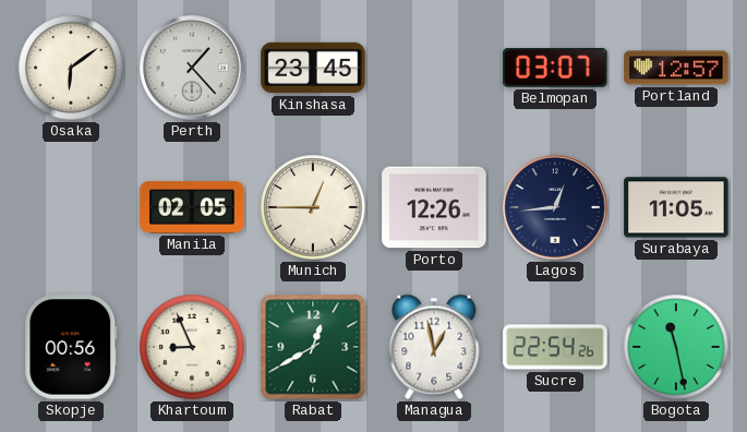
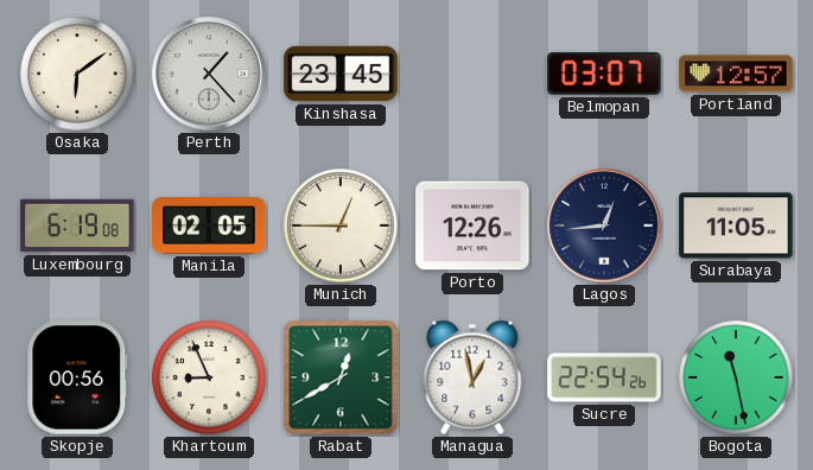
Luxembourg: none -> 6:19 (77, 226)
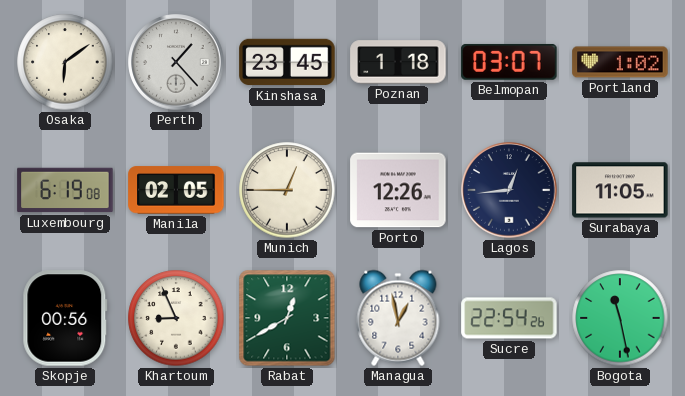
Poznan: none -> 1:18 (398, 62)
Portland: 12:57 -> 1:02 (620, 62)
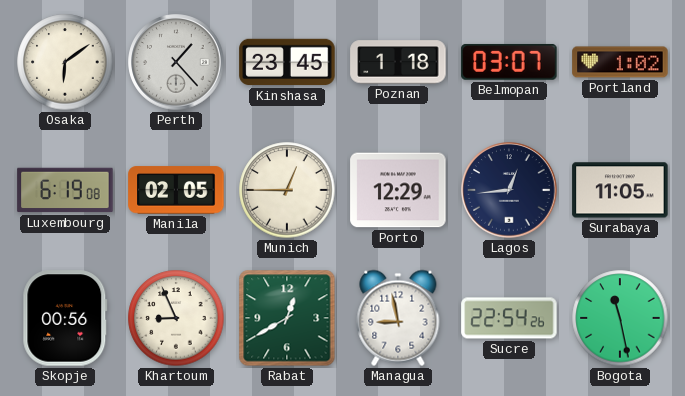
Porto: 12:26 -> 12:29 (398, 190)
Managua: 12:58 -> 8:58 (398, 318)
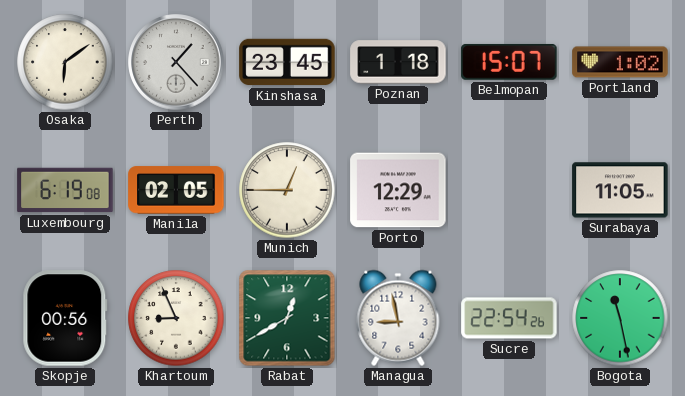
Belmopan: 03:07 -> 15:07 (509, 62)
Lagos: 12:44 -> none (509, 190)
